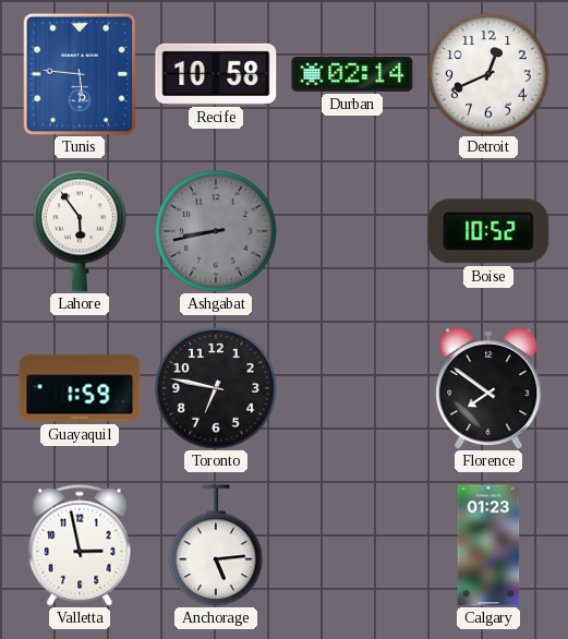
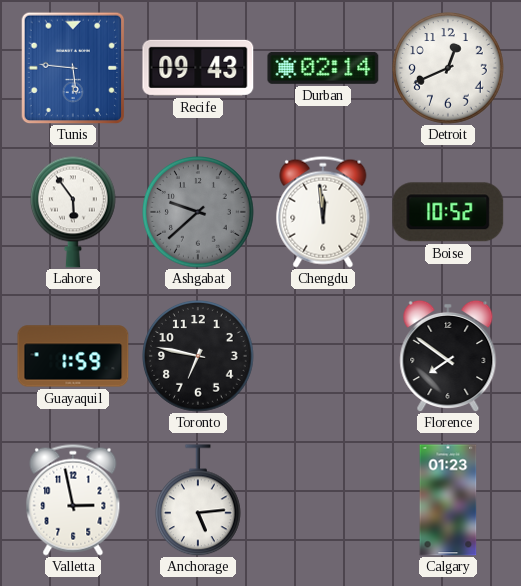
Recife: 10:58 -> 09:43 (198, 68)
Ashgabat: 8:43 -> 9:38 (199, 213)
Chengdu: none -> 11:59 (323, 212)
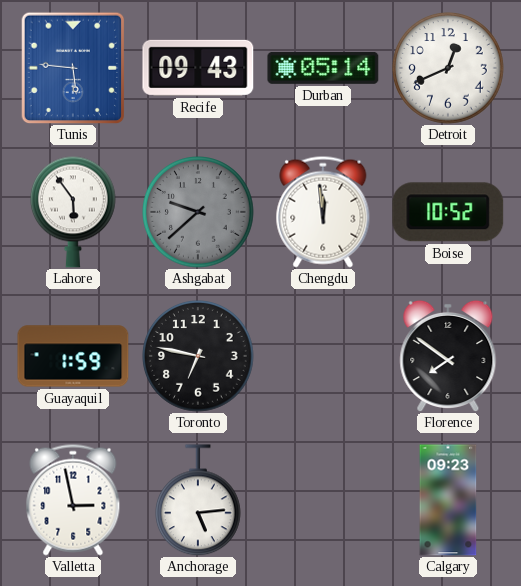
Durban: 02:14 -> 05:14 (323, 68)
Calgary: 01:23 -> 09:23 (448, 500)
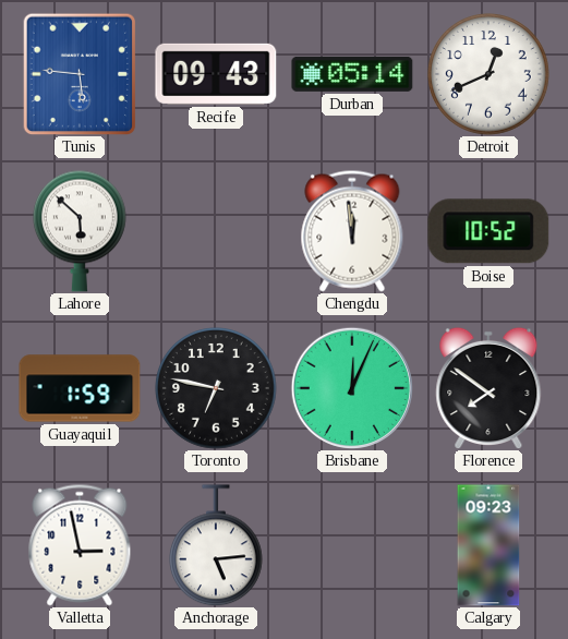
Lahore: 5:54 -> 5:52 (81, 231)
Ashgabat: 9:38 -> none (199, 213)
Brisbane: none -> 12:04 (351, 387)
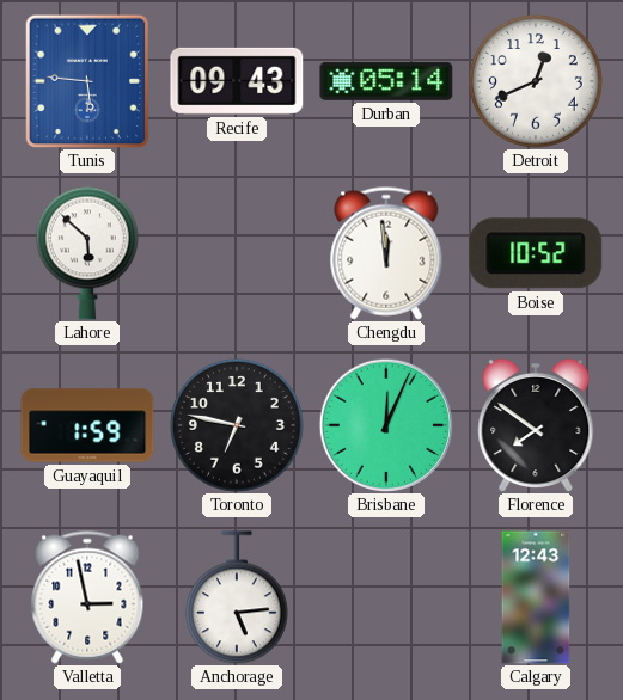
Calgary: 09:23 -> 12:43 (536, 597)
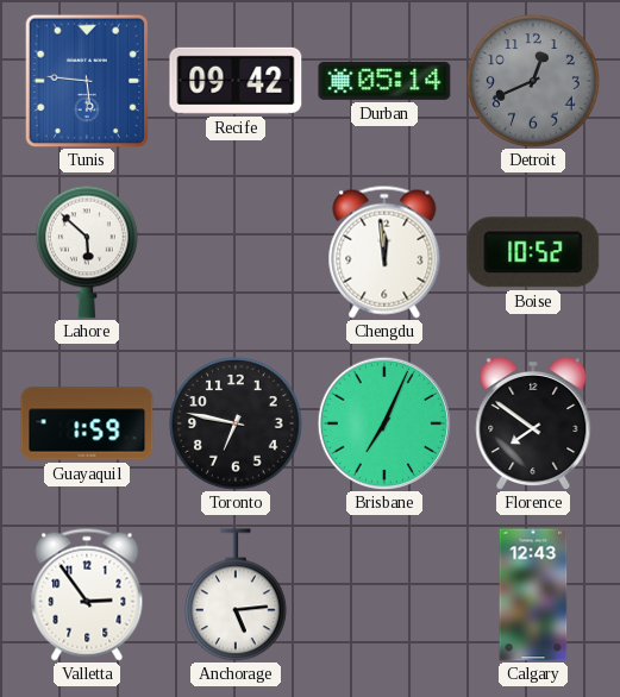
Recife: 09:43 -> 09:42 (236, 81)
Detroit dial: white -> grey (534, 82)
Brisbane: 12:04 -> 7:04 (383, 422)
Valletta: 2:58 -> 2:54 (87, 595)
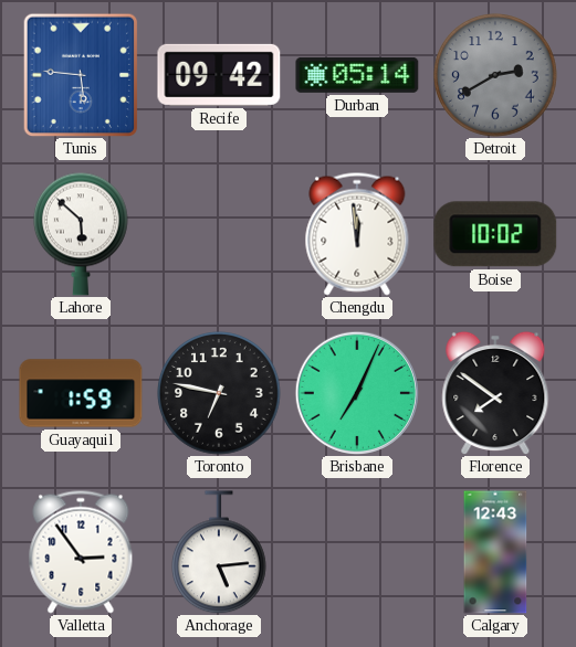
Detroit: 12:41 -> 2:40 (496, 76)
Boise: 10:52 -> 10:02 (495, 234)
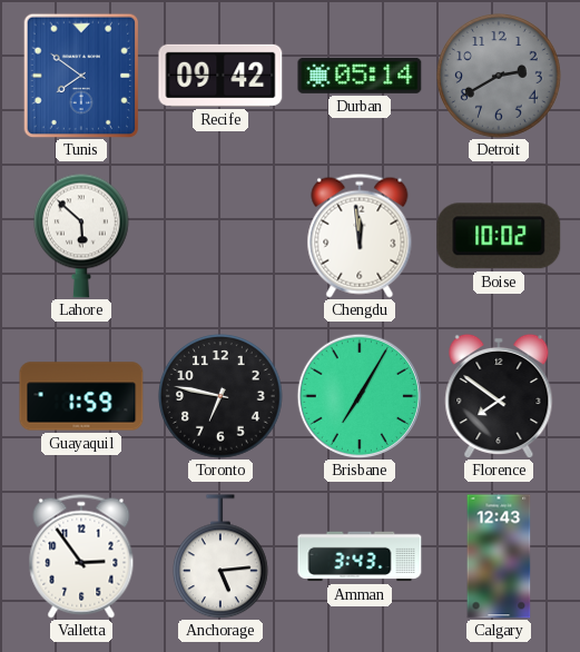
Tunis: 5:46 -> 7:51 (81, 76)
Brisbane: 7:04 -> 7:05 (358, 395)
Amman: none -> 3:43 (360, 556)
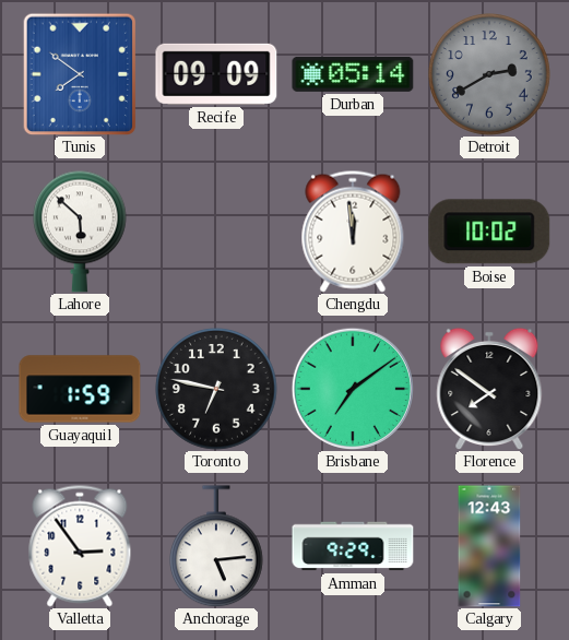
Recife: 09:42 -> 09:09 (216, 74)
Brisbane: 7:05 -> 7:09 (352, 388)
Amman: 3:43 -> 9:29 (353, 546)
